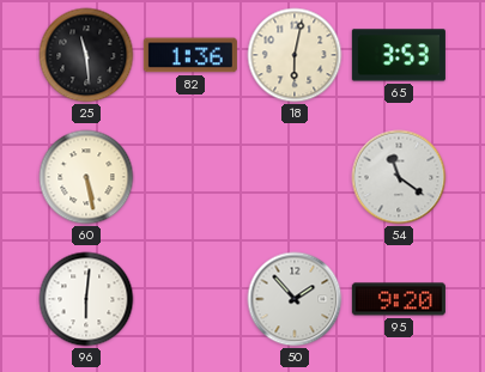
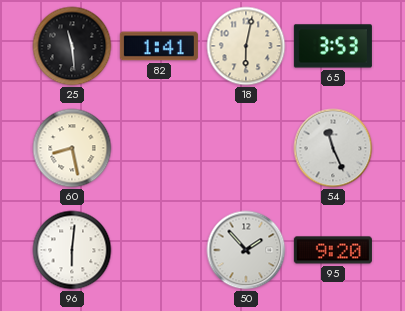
82: 1:36 -> 1:41 (159, 46)
60: 5:28 -> 8:28 (72, 148)
54: 11:21 -> 11:26 (333, 148)
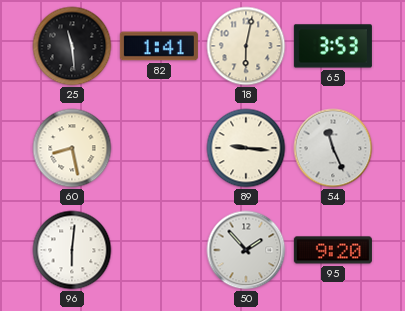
89: none -> 9:16 (246, 148)
